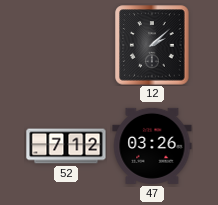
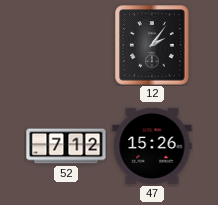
12: 2:08 -> 2:06 (152, 45)
47: 03:26 -> 15:26 (152, 146)
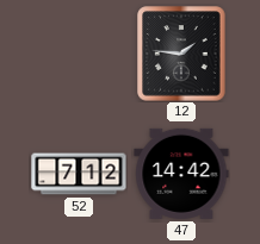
12: 2:06 -> 1:46 (181, 54)
47: 15:26 -> 14:42 (181, 174)
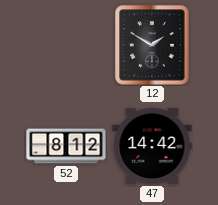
12: 1:46 -> 1:50 (152, 45)
52: 7:12 -> 8:12 (66, 146)
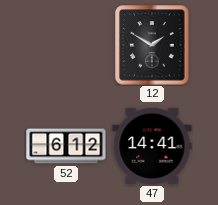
52: 8:12 -> 6:12 (66, 146)
47: 14:42 -> 14:41 (152, 146)
